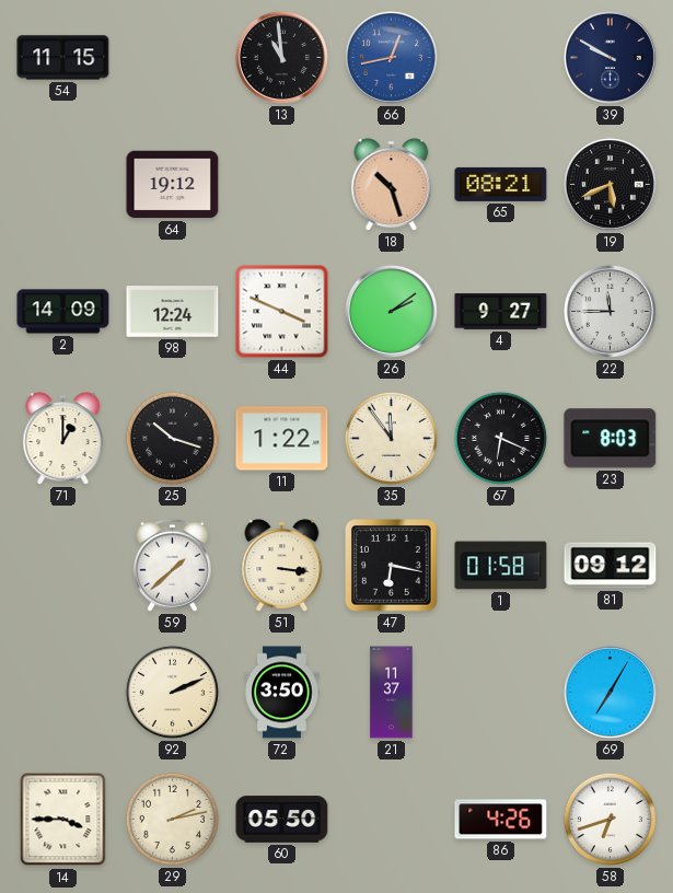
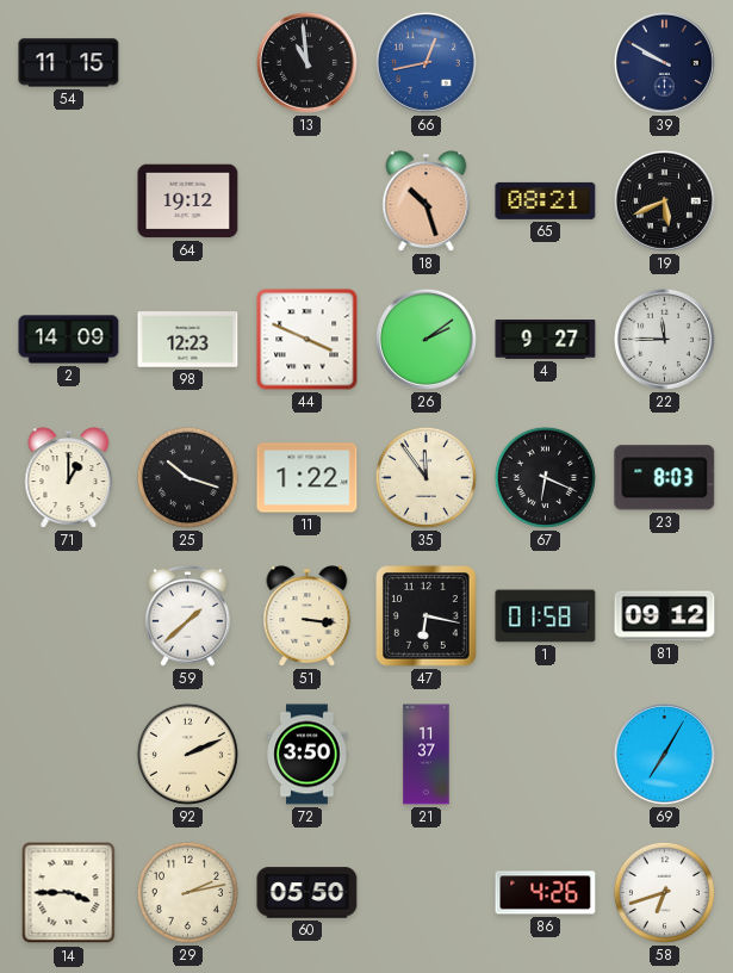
98: 12:24 -> 12:23 (188, 340)
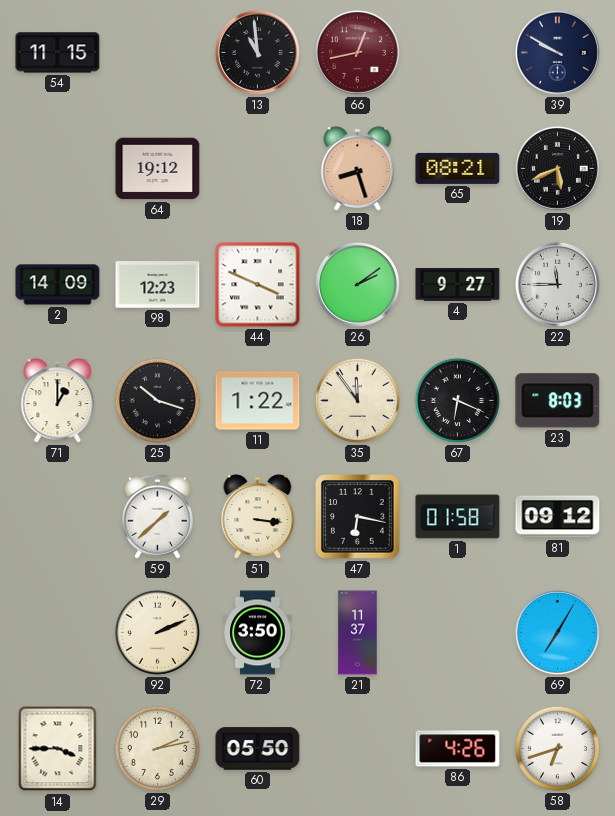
66 dial: blue -> burgundy (357, 52)
18: 10:27 -> 8:27 (358, 169)
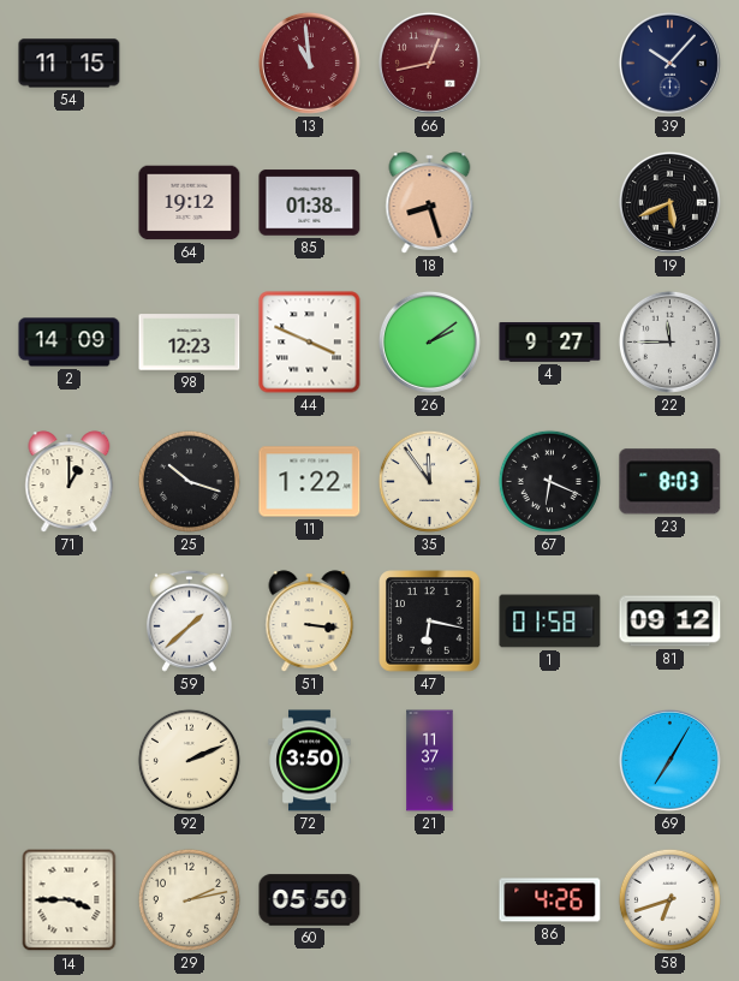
13 dial: black -> burgundy (309, 63)
39: 9:50 -> 10:07 (669, 63)
85: none -> 01:38 (310, 203)
65: 08:21 -> none (458, 168)
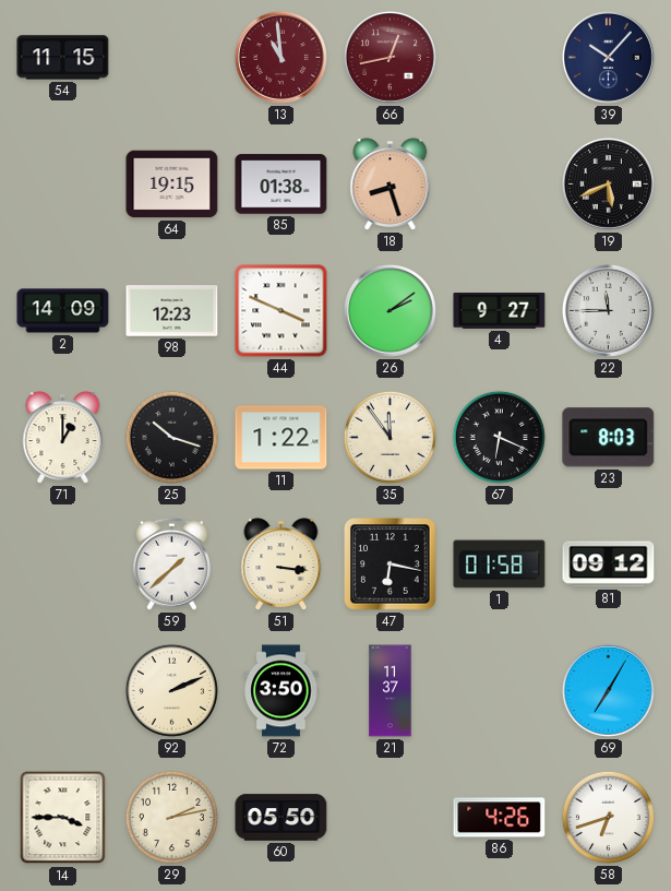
64: 19:12 -> 19:15 (172, 185)
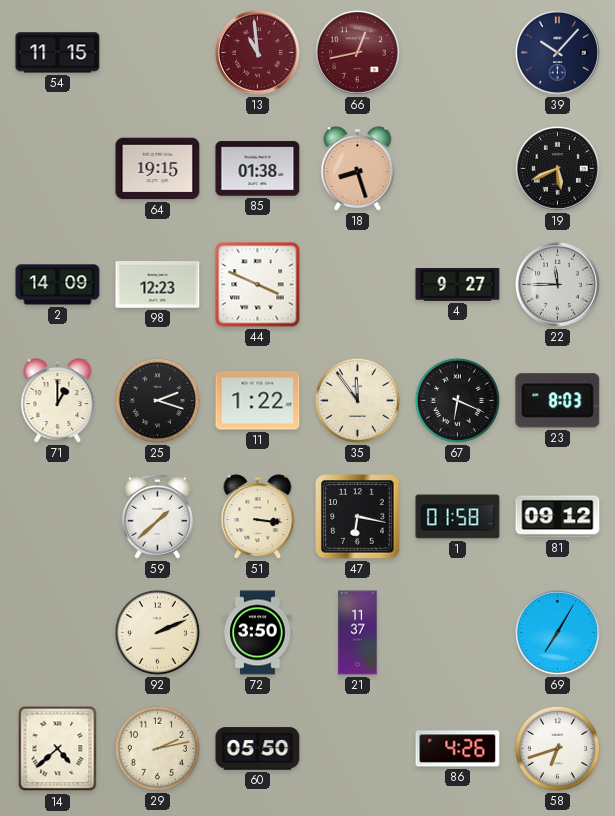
26: 2:09 -> none (390, 310)
25: 10:18 -> 2:18 (157, 400)
14: 3:45 -> 4:38 (58, 749)
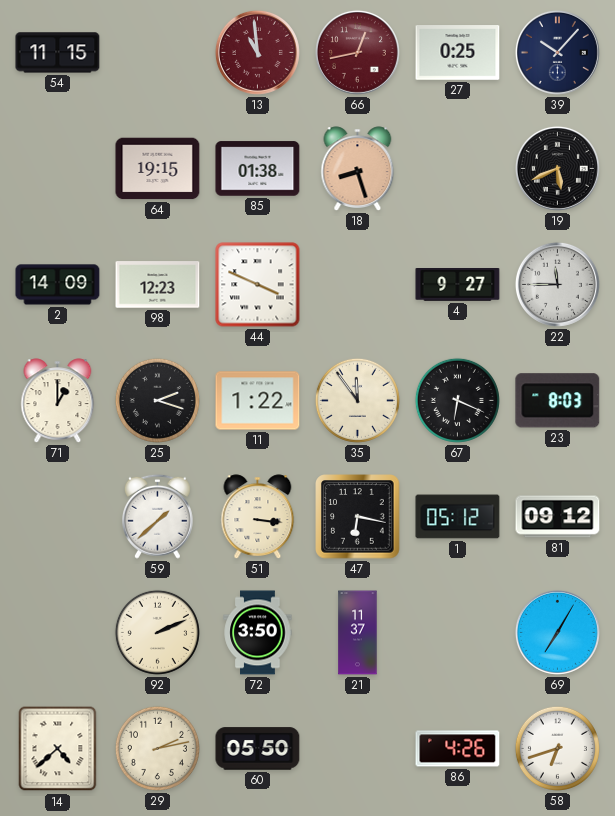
27: none -> 0:25 (458, 53)
1: 01:58 -> 05:12 (458, 517)
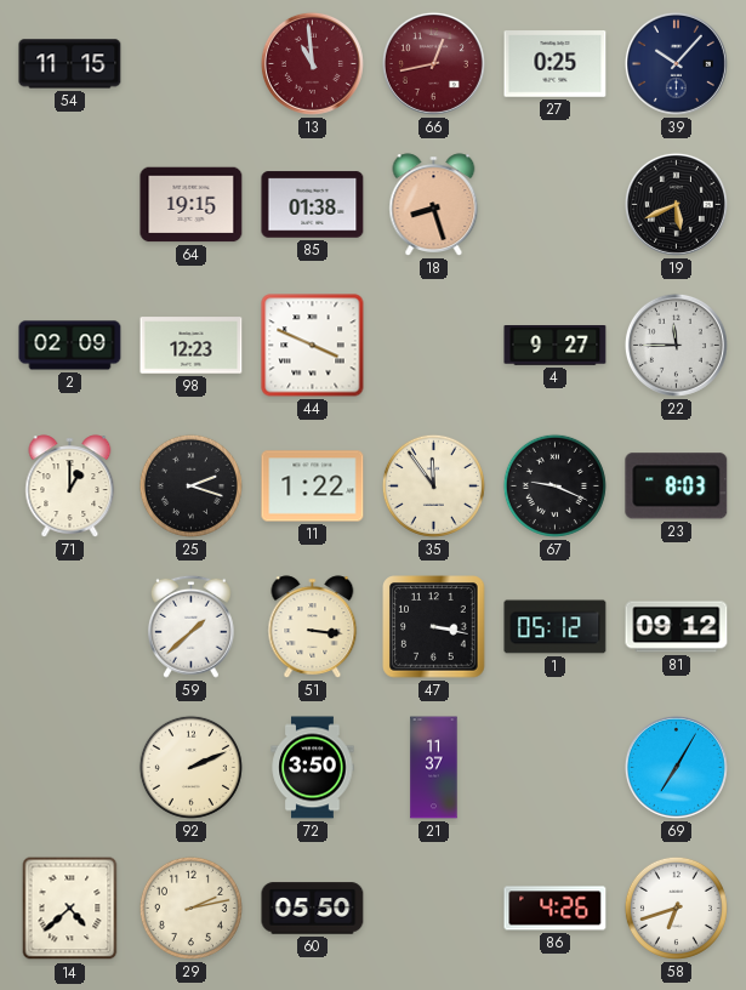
2: 14:09 -> 02:09 (70, 346)
67: 6:19 -> 9:19 (554, 485)
47: 6:17 -> 3:17 (434, 627)
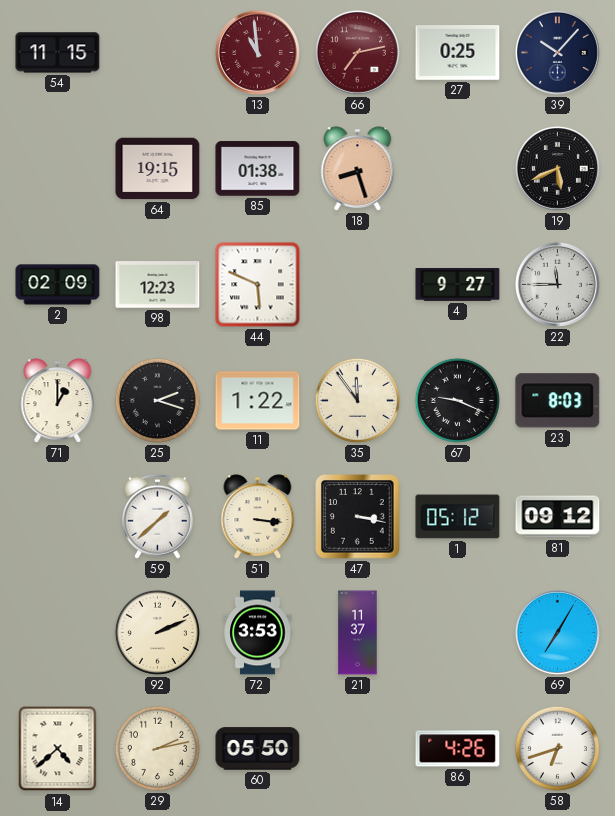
66: 12:43 -> 7:13 (357, 52)
44: 3:49 -> 5:49 (258, 285)
72: 3:50 -> 3:53 (258, 633)
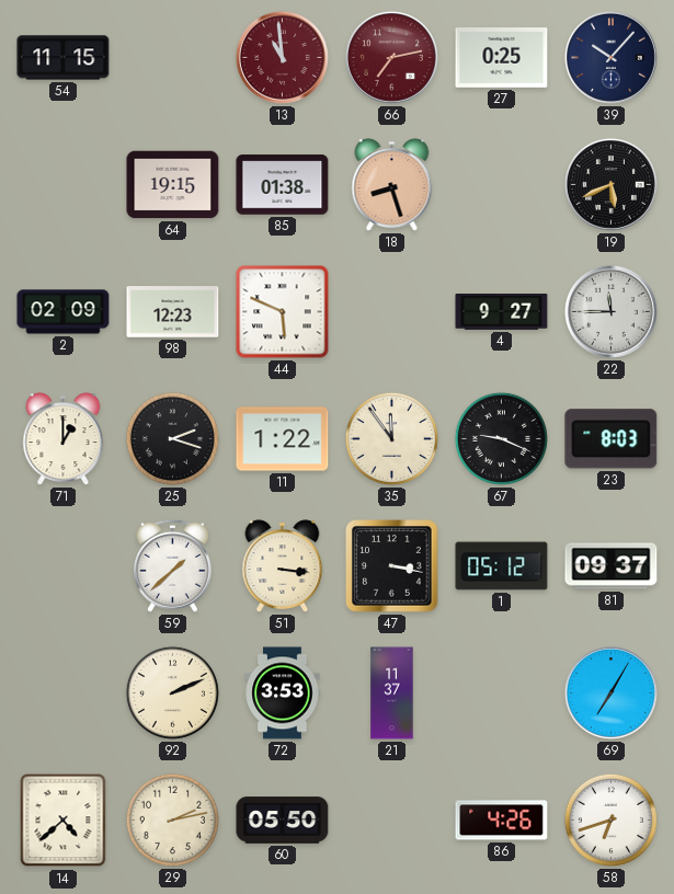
81: 09:12 -> 09:37 (612, 566)
